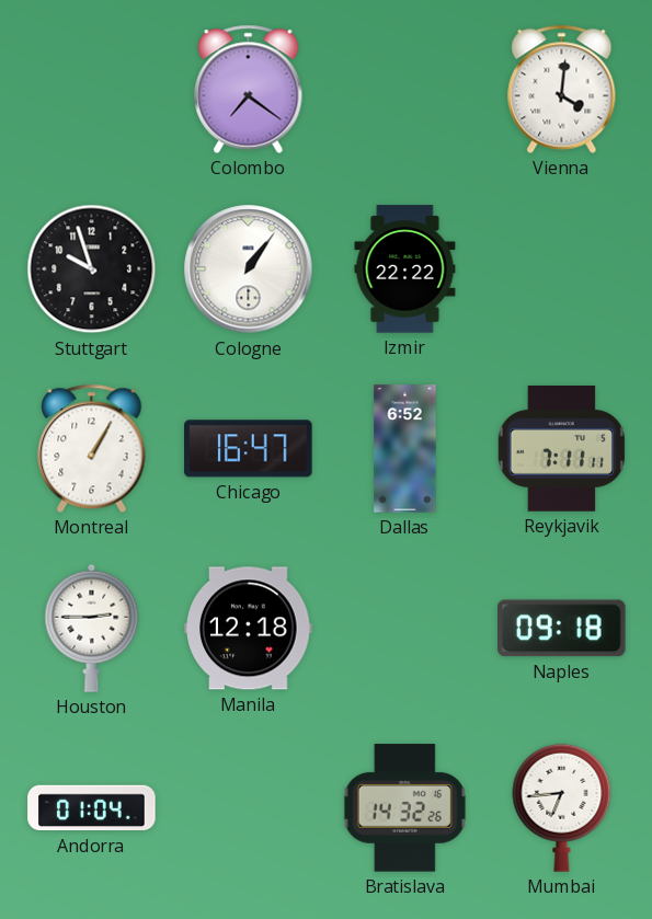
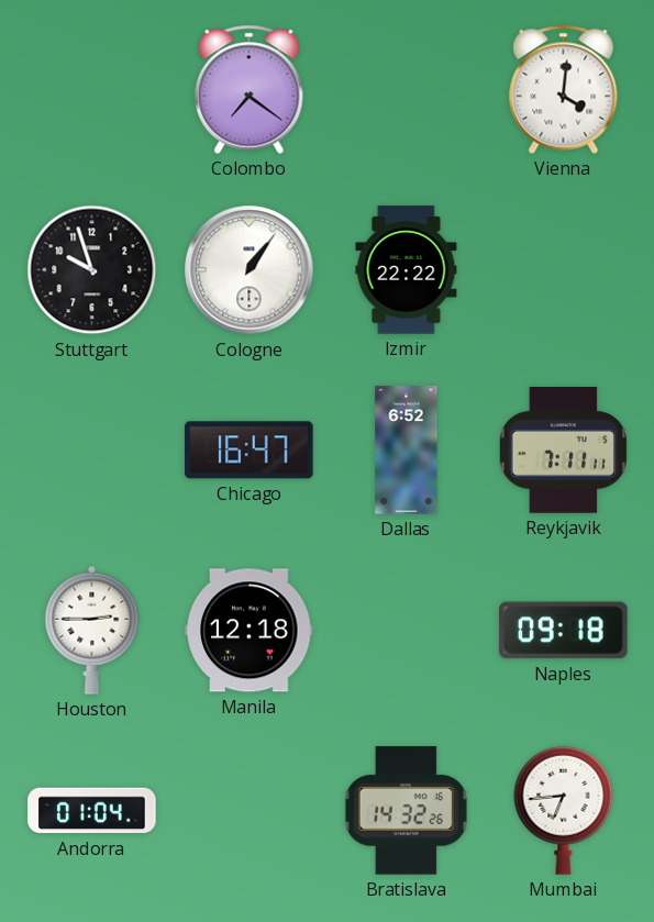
Montreal: 1:05 -> none (92, 448)
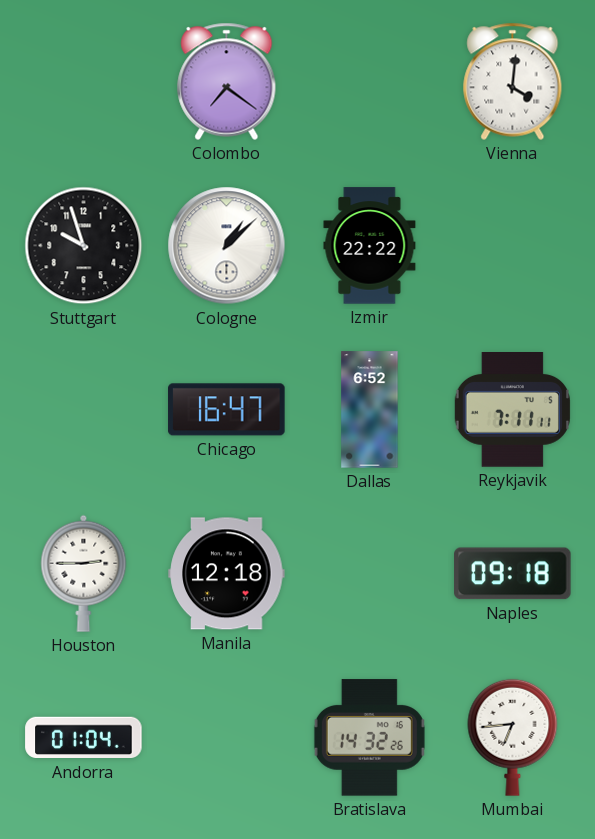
Cologne: 1:06 -> 1:08 (227, 246)
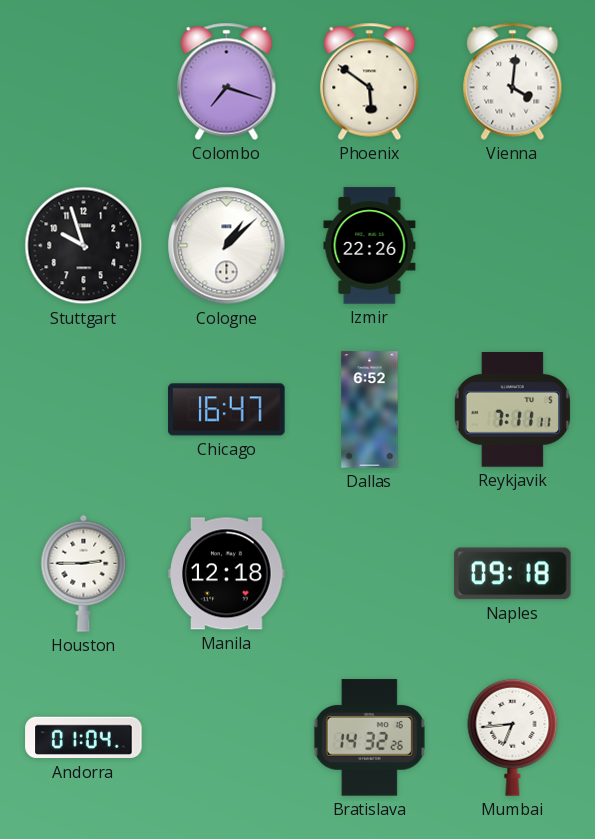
Colombo: 7:21 -> 7:18 (227, 81)
Phoenix: none -> 5:51 (370, 81)
Izmir: 22:22 -> 22:26 (370, 246)
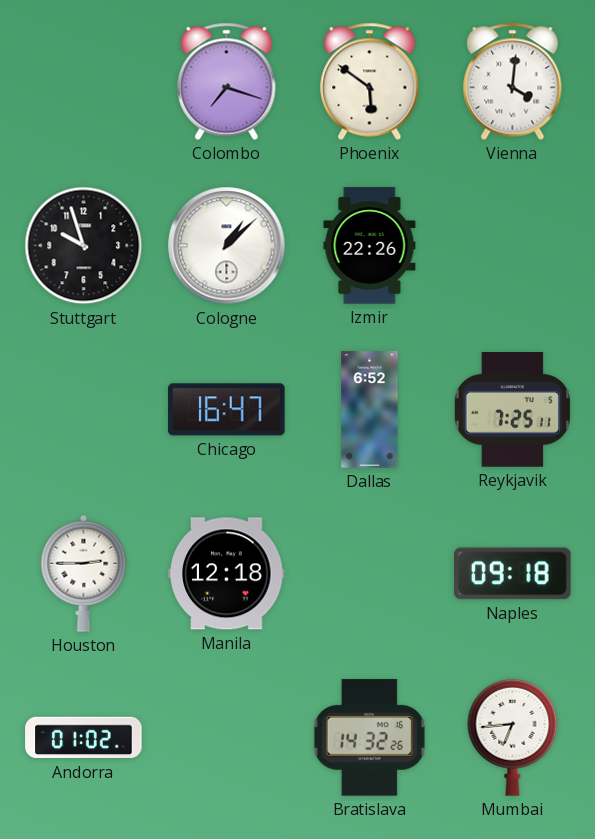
Reykjavik: 7:11 -> 7:25 (512, 410)
Andorra: 01:04 -> 01:02 (84, 738)
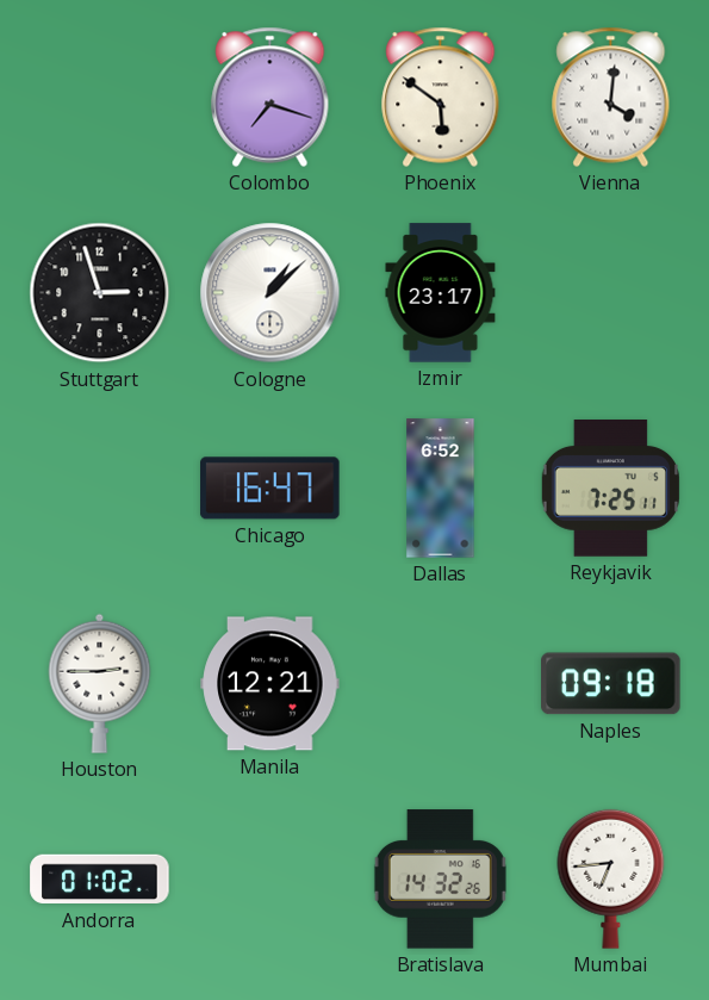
Stuttgart: 9:57 -> 2:57 (100, 293)
Izmir: 22:26 -> 23:17 (441, 293)
Manila: 12:18 -> 12:21 (270, 684)
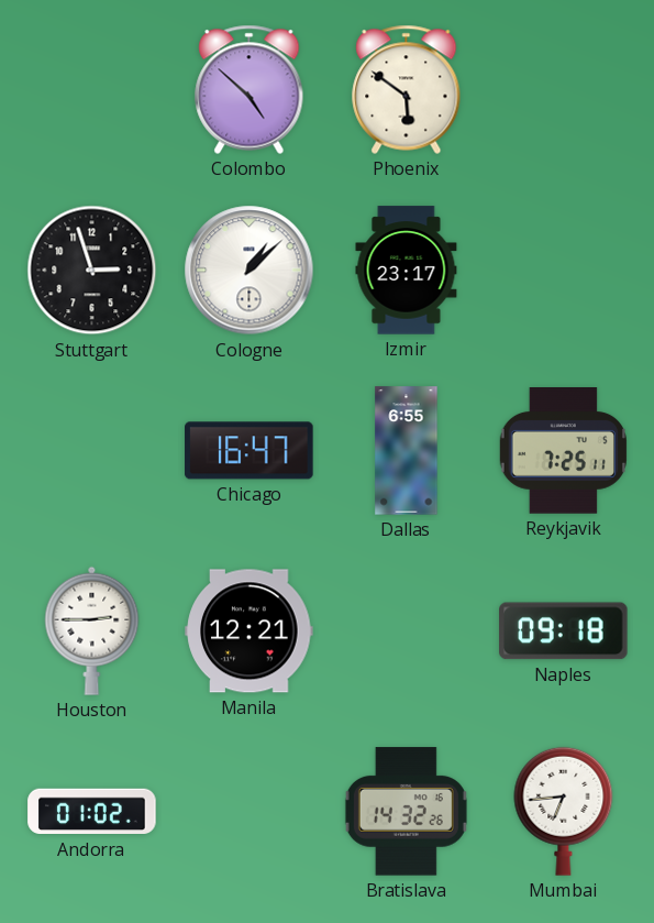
Colombo: 7:18 -> 4:52 (250, 89)
Vienna: 4:01 -> none (611, 97)
Dallas: 6:52 -> 6:55 (407, 451)
